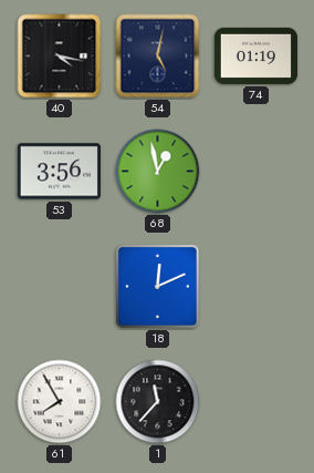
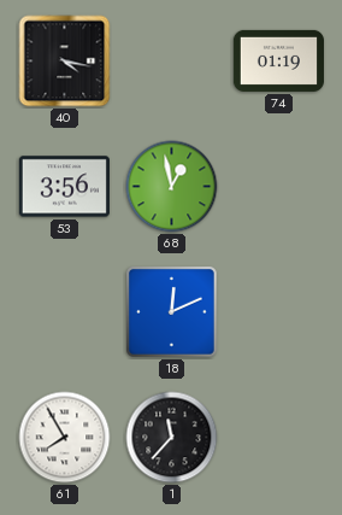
54: 5:02 -> none (158, 56)
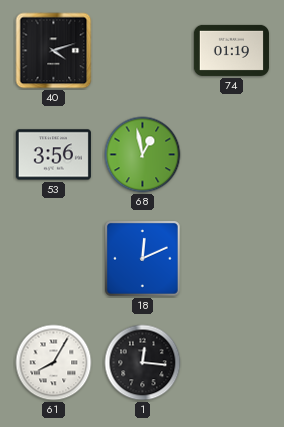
40: 4:17 -> 4:12 (54, 51)
61: 7:55 -> 8:05 (54, 363)
1: 11:37 -> 12:16 (143, 363)
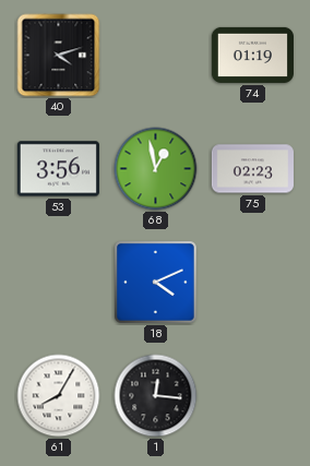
75: none -> 02:23 (252, 169)
18: 12:11 -> 4:11 (155, 282)
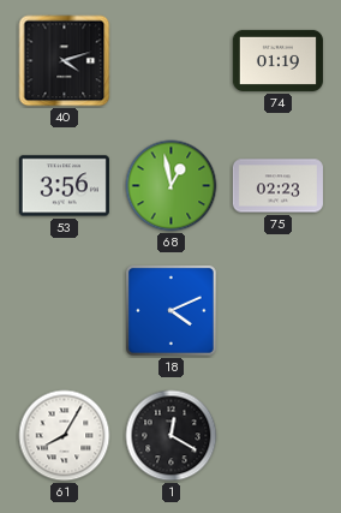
1: 12:16 -> 12:20 (172, 436)
